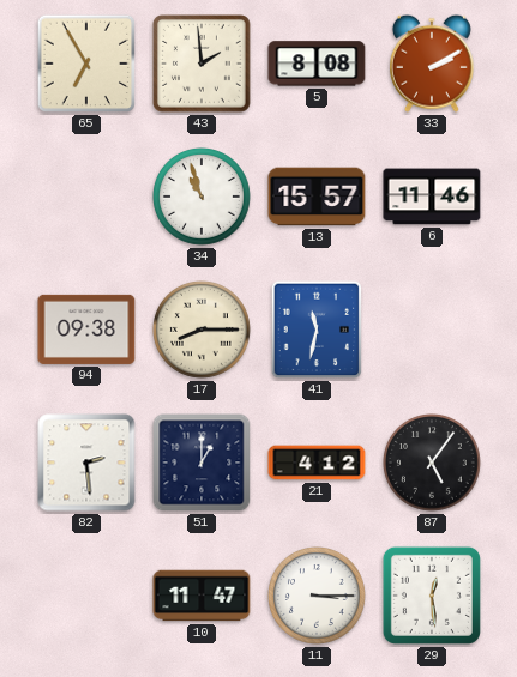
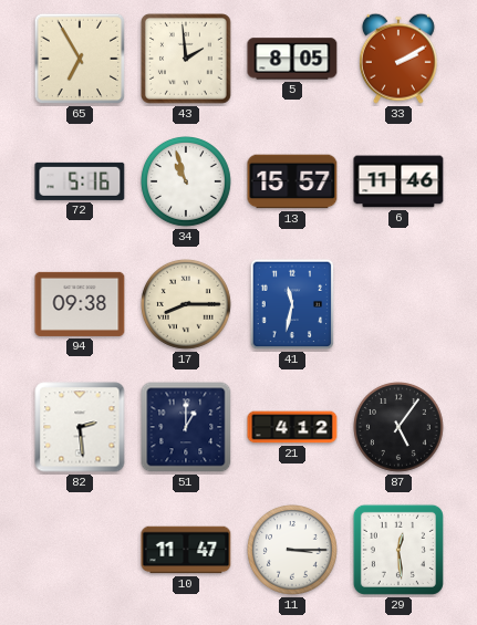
5: 8:08 -> 8:05 (292, 59)
72: none -> 5:16 (80, 181)
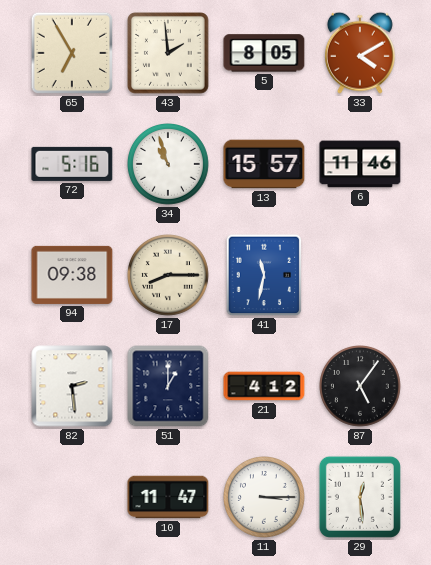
33: 2:10 -> 4:10 (360, 53)
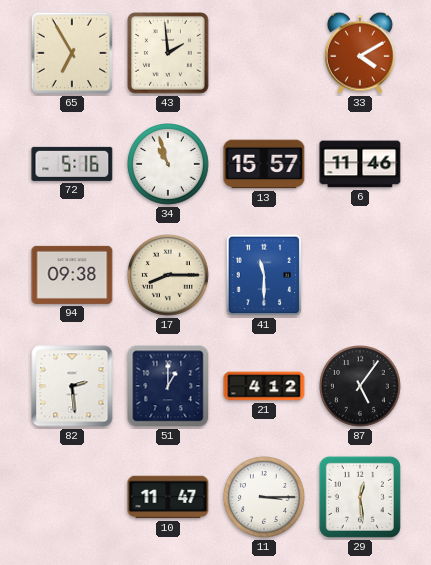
5: 8:05 -> none (264, 53)
41: 11:32 -> 11:30 (264, 275)
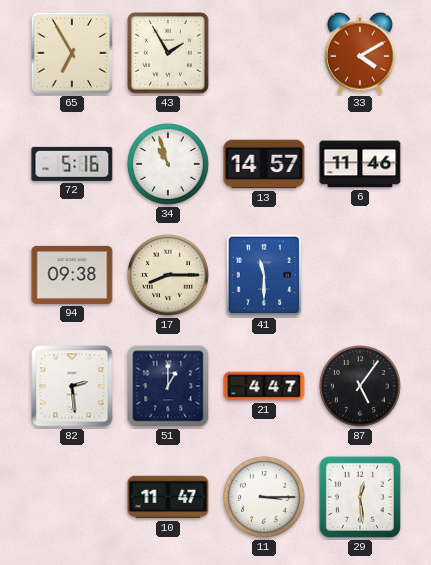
43: 1:59 -> 1:55 (169, 54)
13: 15:57 -> 14:57 (264, 164)
21: 4:12 -> 4:47 (264, 386)
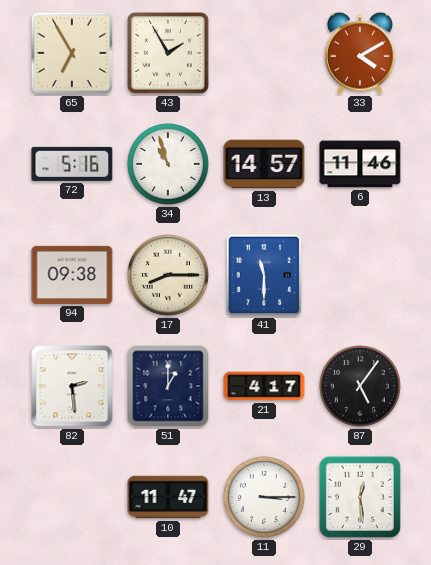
21: 4:47 -> 4:17 (264, 386)
